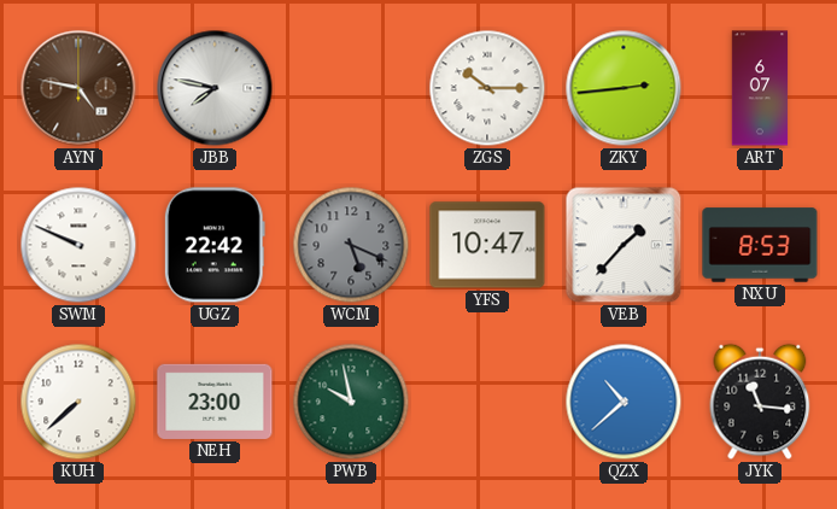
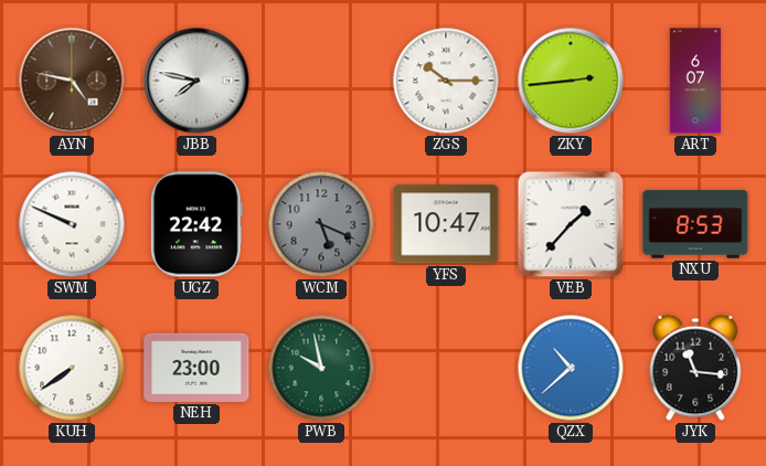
KUH: 7:38 -> 7:39 (72, 368)
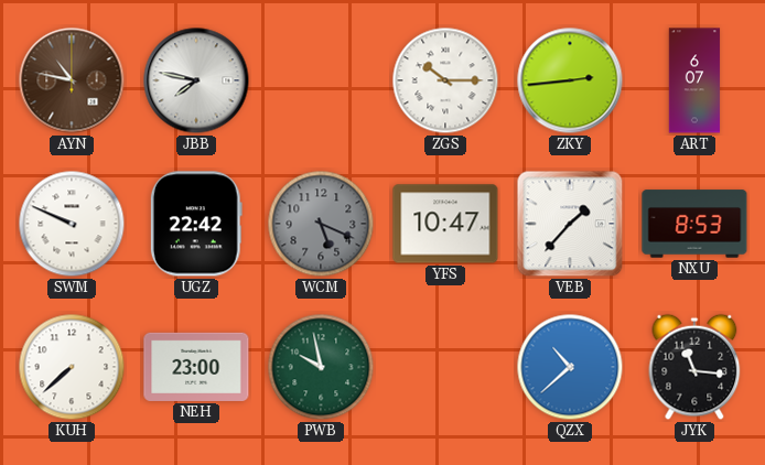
AYN: 4:47 -> 10:47 (72, 80)
KUH: 7:39 -> 7:38 (72, 367)
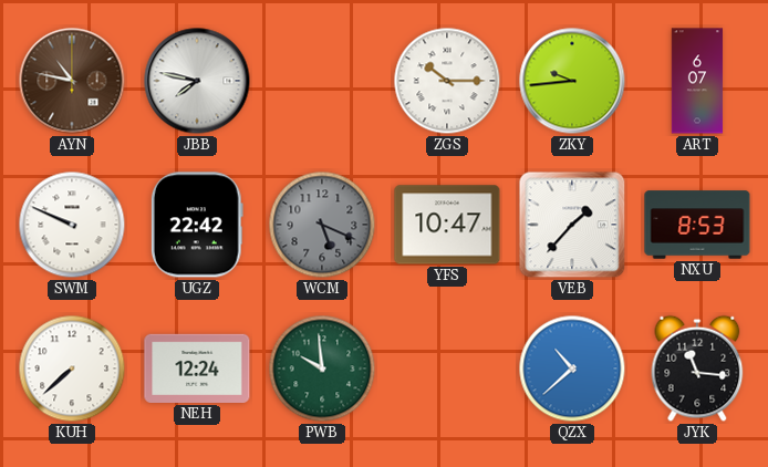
ZKY: 2:44 -> 9:44 (572, 81)
NEH: 23:00 -> 12:24 (197, 369)
PWB: 9:58 -> 9:59 (322, 369)
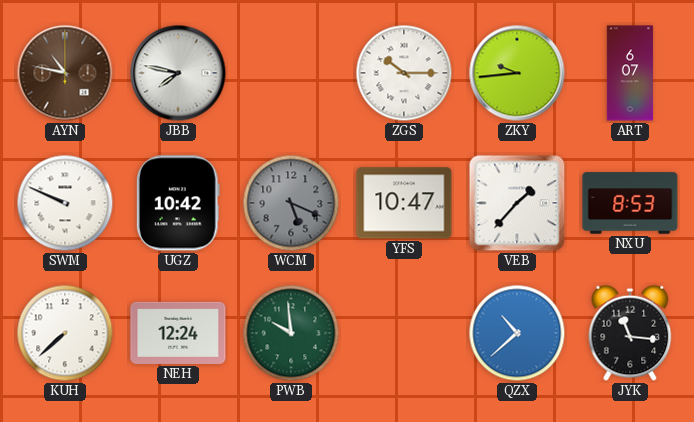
UGZ: 22:42 -> 10:42 (178, 203)
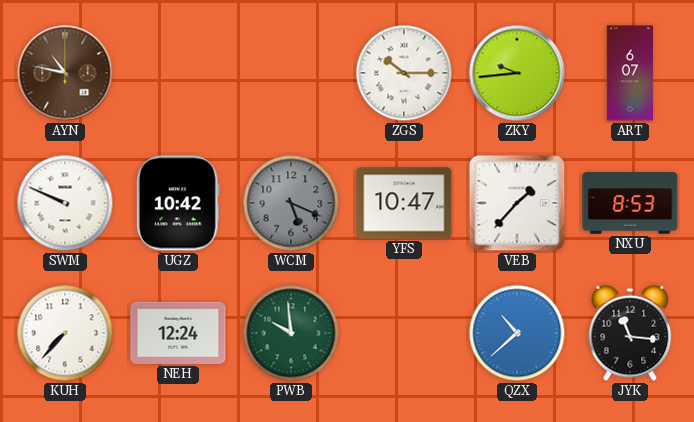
JBB: 7:47 -> none (178, 73)
KUH: 7:38 -> 7:37 (65, 333)
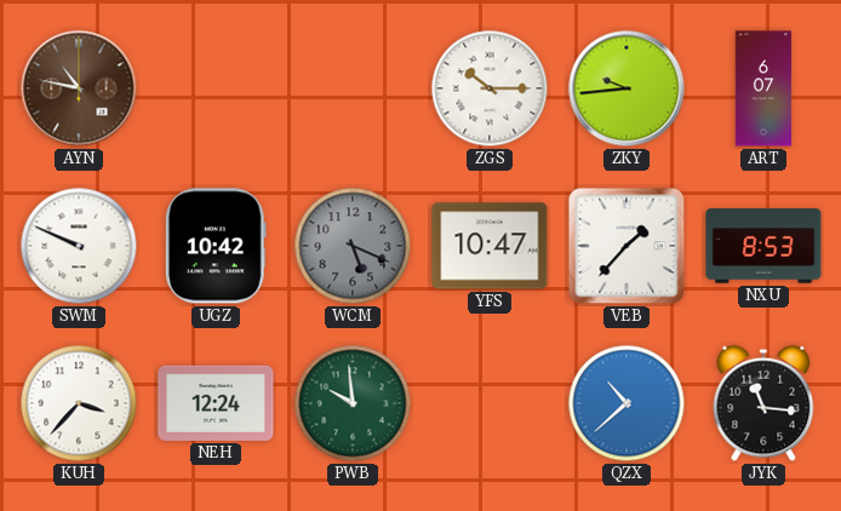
KUH: 7:37 -> 3:37 (79, 403)
